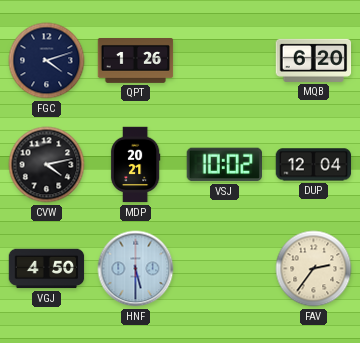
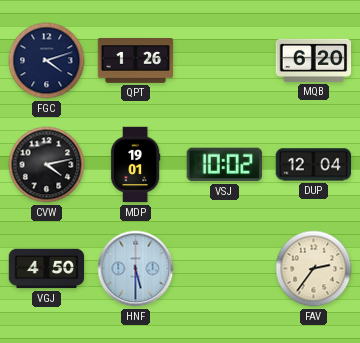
MDP: 20:21 -> 19:01 (135, 165)
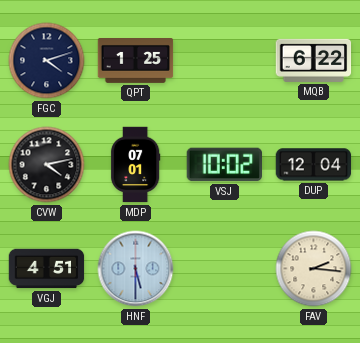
QPT: 1:26 -> 1:25 (136, 61)
MQB: 6:20 -> 6:22 (314, 60)
MDP: 19:01 -> 07:01 (135, 165)
VGJ: 4:50 -> 4:51 (47, 269)
FAV: 2:36 -> 2:16 (314, 269)
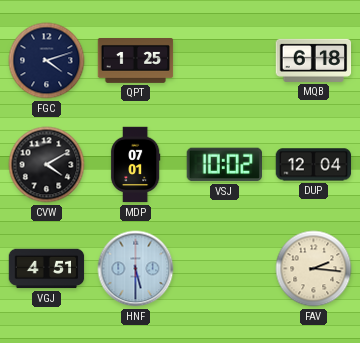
MQB: 6:22 -> 6:18 (314, 60)
CVW: 4:13 -> 4:10 (47, 165)
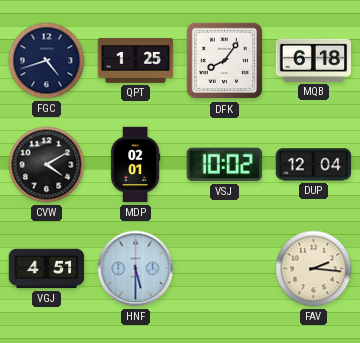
FGC: 4:12 -> 4:42 (47, 61)
DFK: none -> 8:06 (225, 61)
MDP: 07:01 -> 02:01 (135, 165)
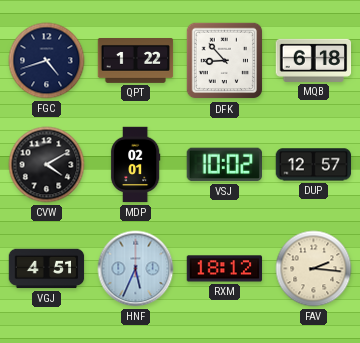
QPT: 1:25 -> 1:22 (136, 61)
DFK: 8:06 -> 8:53 (225, 61)
DUP: 12:04 -> 12:57 (314, 165)
HNF: 5:30 -> 5:34 (136, 269)
RXM: none -> 18:12 (225, 269)
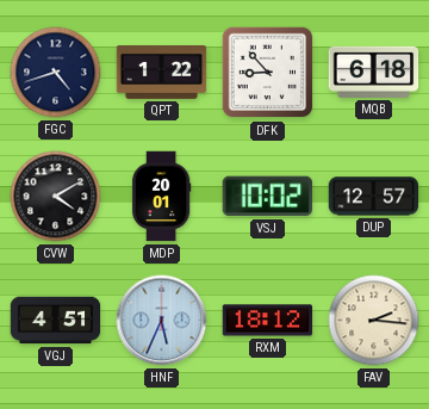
MDP: 02:01 -> 20:01 (161, 197)
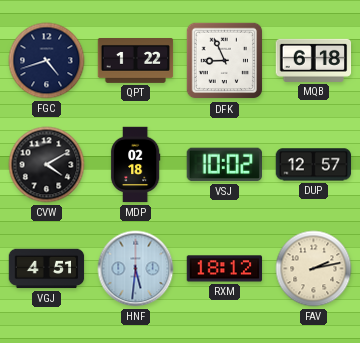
DFK: 8:53 -> 8:56 (225, 61)
MDP: 20:01 -> 02:18 (135, 165)
HNF: 5:34 -> 5:31 (136, 269)
FAV: 2:16 -> 2:13 (314, 269)
